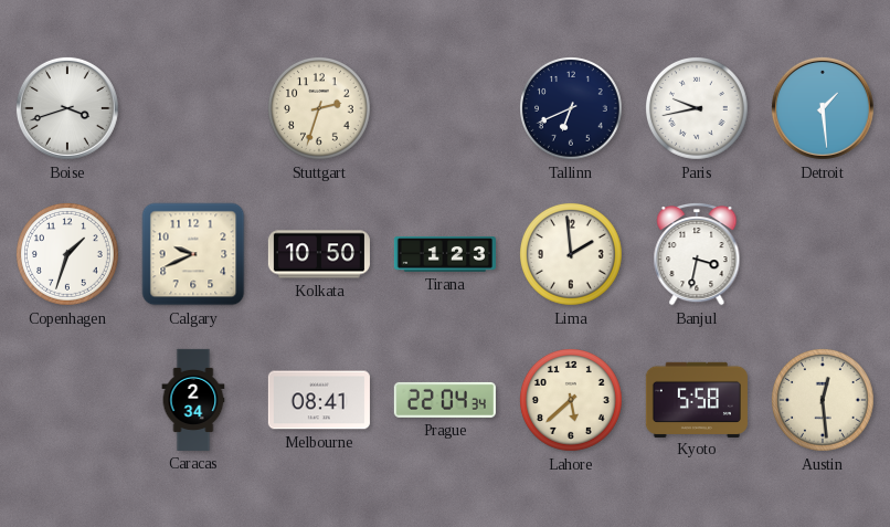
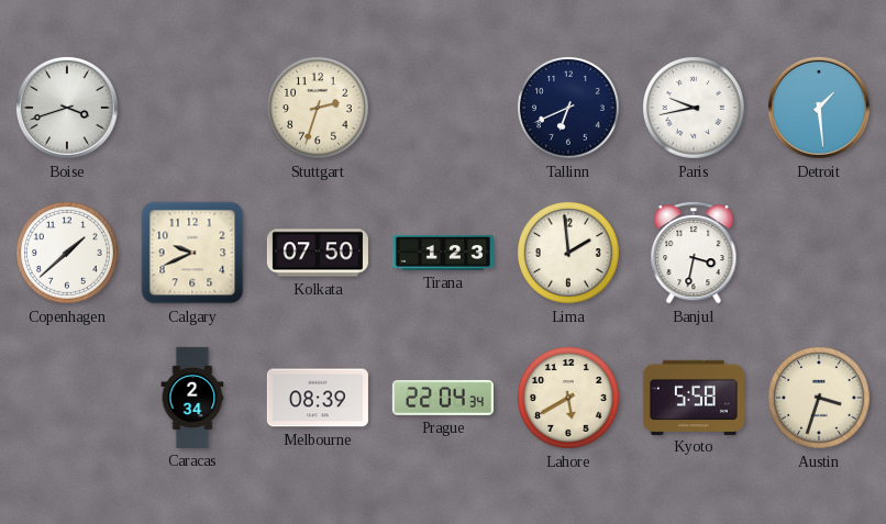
Copenhagen: 1:33 -> 1:38 (68, 254)
Kolkata: 10:50 -> 07:50 (318, 253)
Melbourne: 08:41 -> 08:39 (318, 398)
Lahore: 5:38 -> 5:40 (569, 399)
Austin: 12:29 -> 3:33 (820, 399)
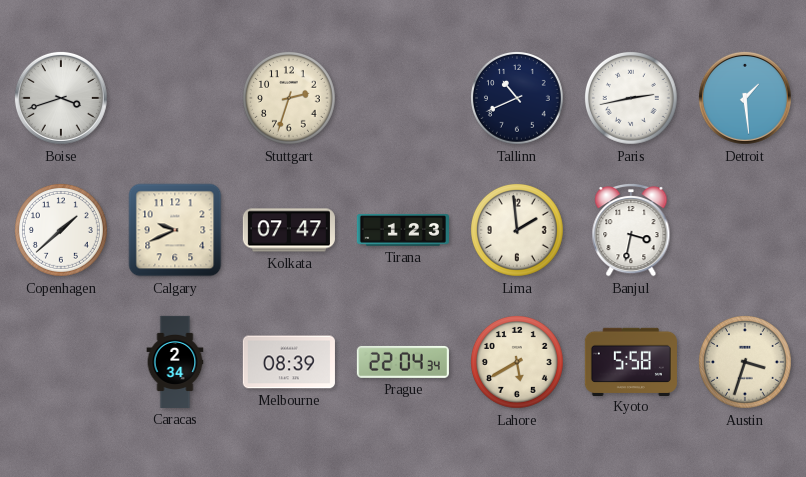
Tallinn: 6:41 -> 10:41 (518, 99)
Paris: 9:43 -> 2:43 (632, 99)
Kolkata: 07:50 -> 07:47 (289, 230)
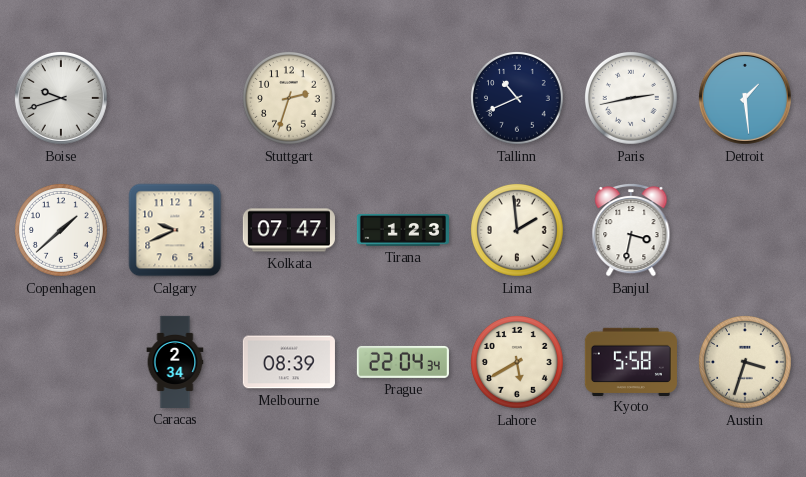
Boise: 3:42 -> 9:42 (61, 98)
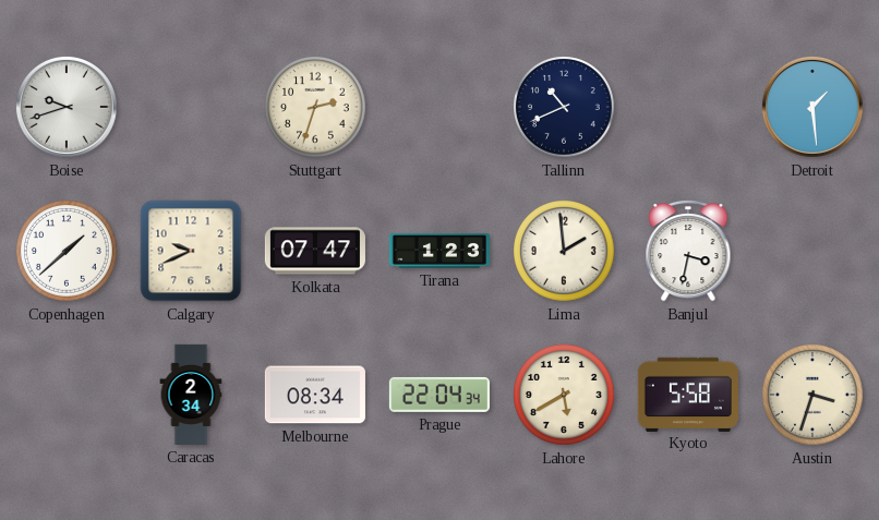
Paris: 2:43 -> none (632, 99)
Melbourne: 08:39 -> 08:34 (315, 395)
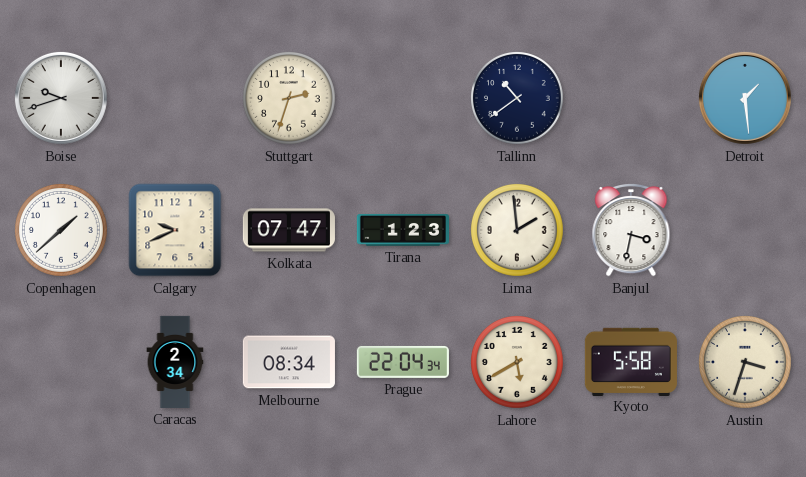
Tallinn: 10:41 -> 10:39 (518, 99)
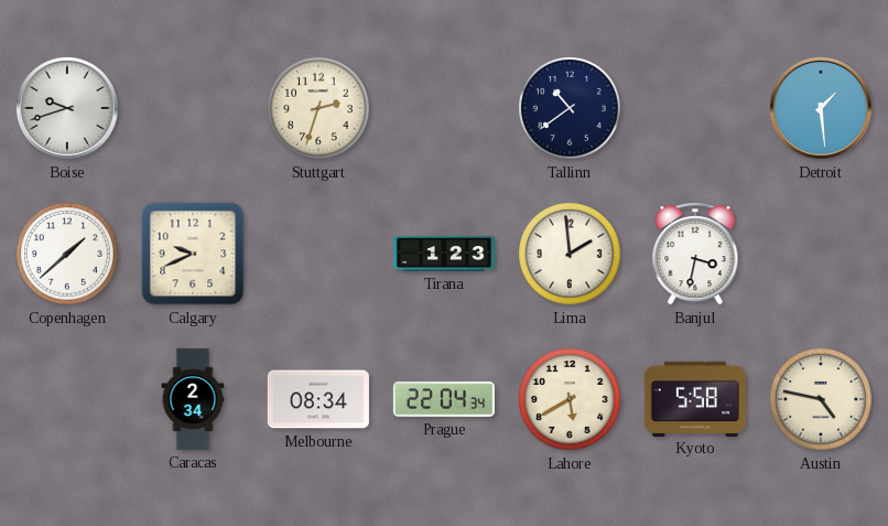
Kolkata: 07:47 -> none (289, 230)
Austin: 3:33 -> 4:47 (822, 400)
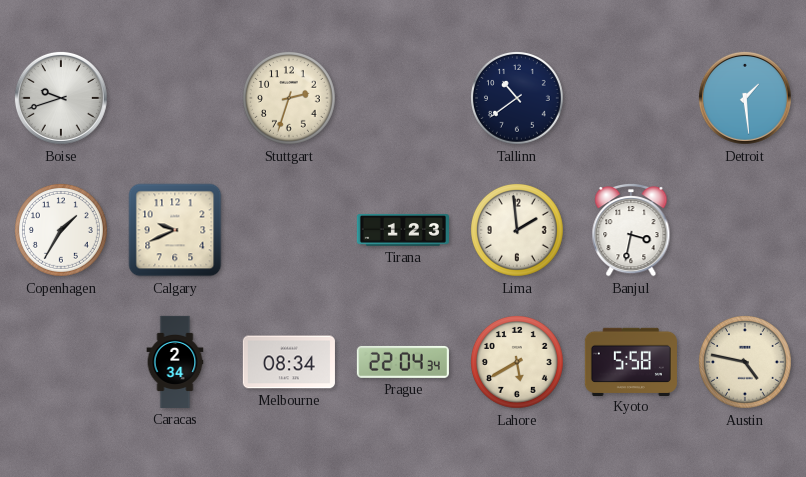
Copenhagen: 1:38 -> 1:35 (62, 231)
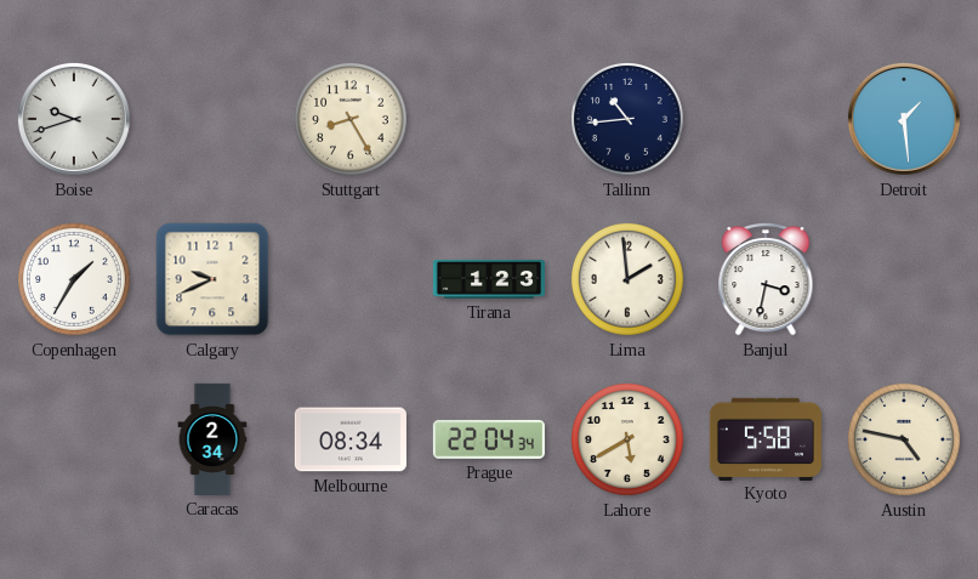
Stuttgart: 2:33 -> 8:25 (352, 120)
Tallinn: 10:39 -> 10:44 (629, 120)
